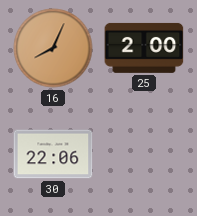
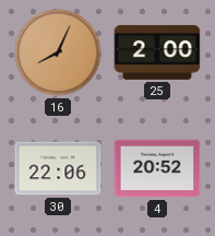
4: none -> 20:52 (157, 168)
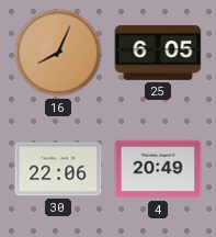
25: 2:00 -> 6:05 (158, 53)
4: 20:52 -> 20:49 (158, 169)
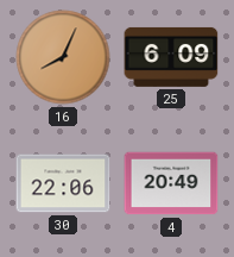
25: 6:05 -> 6:09 (171, 57)
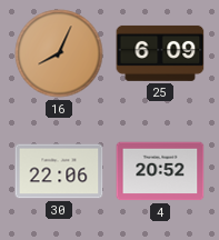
4: 20:49 -> 20:52 (160, 171)
